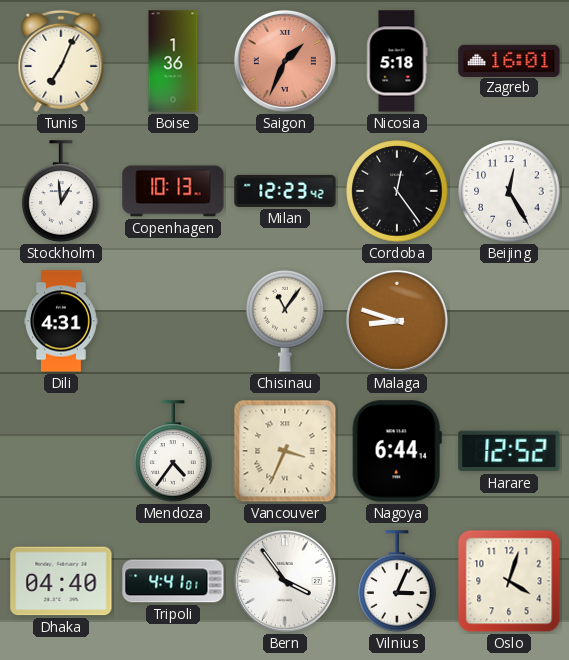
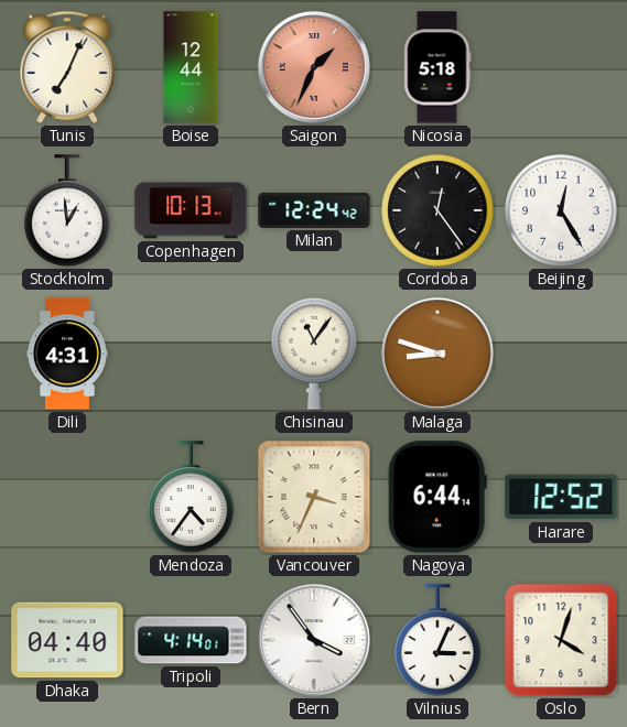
Boise: 1:36 -> 12:44 (191, 67)
Zagreb: 16:01 -> none (509, 60)
Milan: 12:23 -> 12:24 (314, 210)
Tripoli: 4:41 -> 4:14 (191, 640)
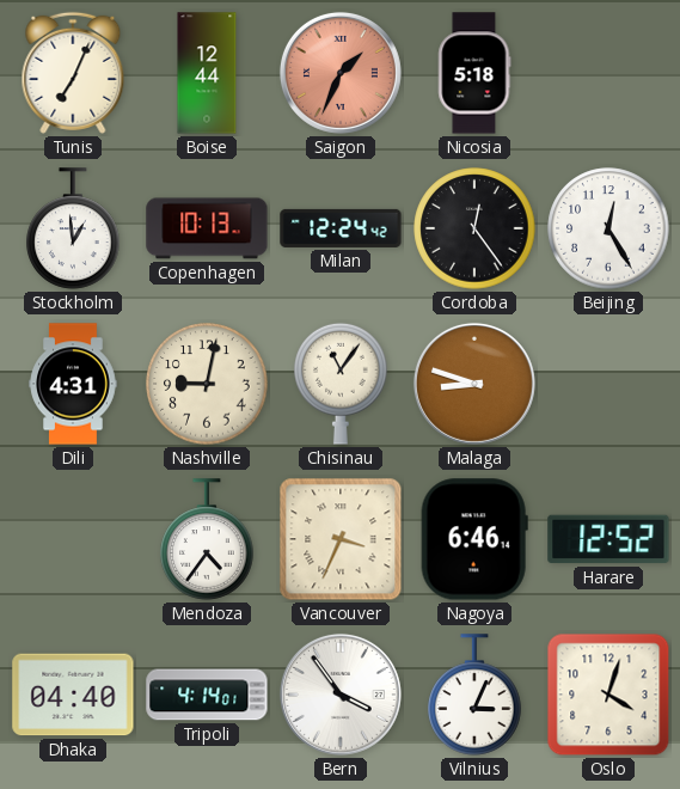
Nashville: none -> 9:02 (207, 384)
Nagoya: 6:44 -> 6:46 (474, 539)
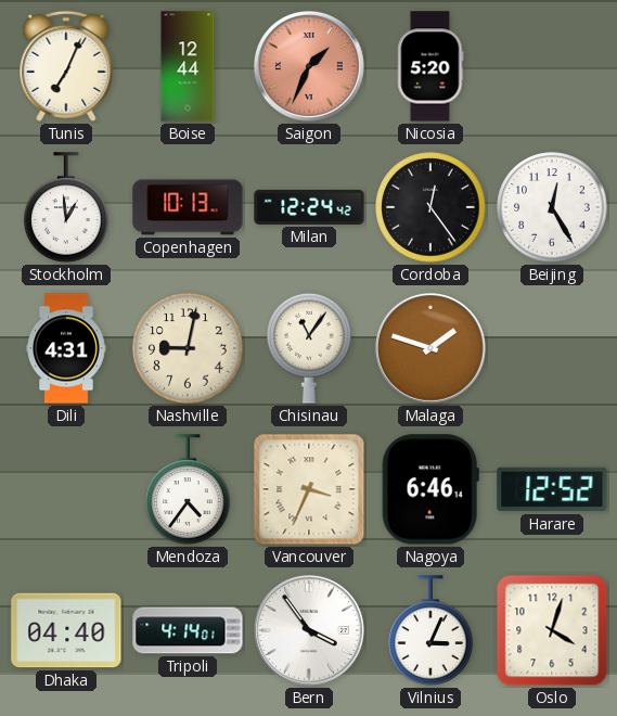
Nicosia: 5:18 -> 5:20 (430, 66)
Malaga: 8:48 -> 1:48 (430, 348)
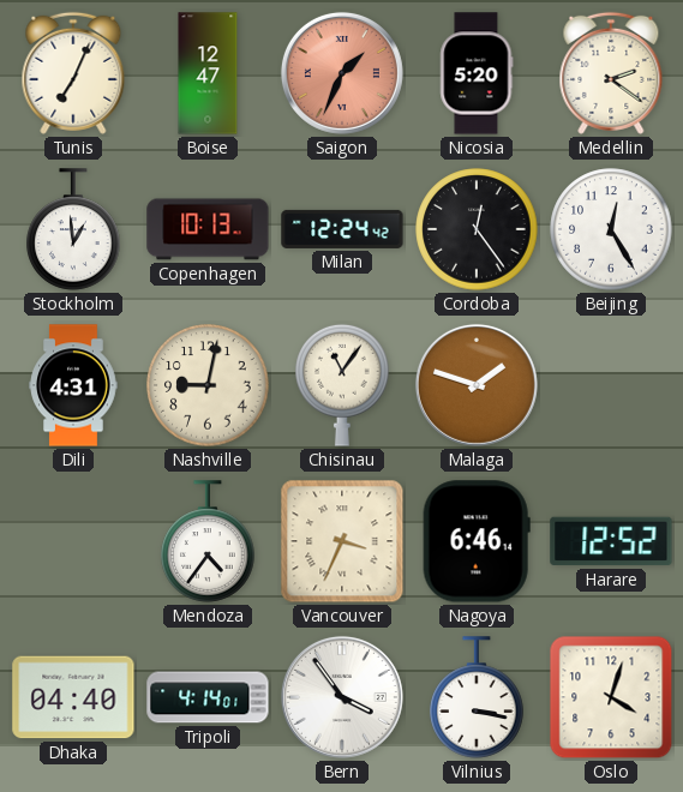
Boise: 12:44 -> 12:47 (208, 73)
Medellin: none -> 2:21 (611, 73)
Vilnius: 3:04 -> 3:17 (477, 697)
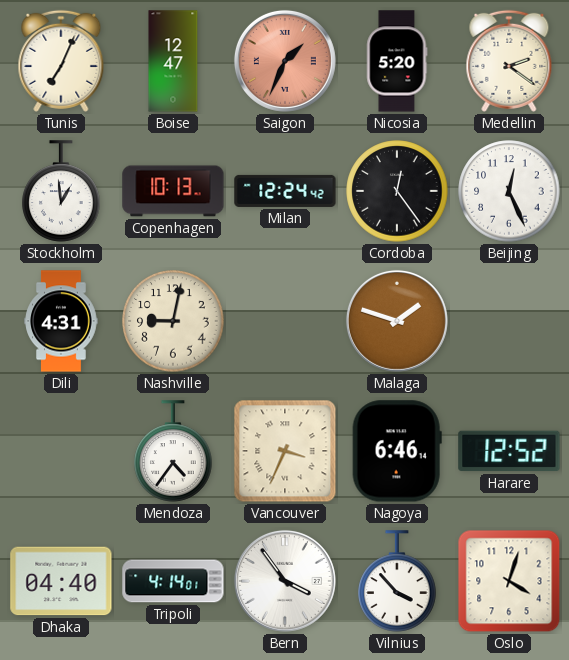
Beijing: 12:25 -> 12:26 (509, 191)
Chisinau: 11:06 -> none (342, 385)
Vilnius: 3:17 -> 3:53 (397, 581)
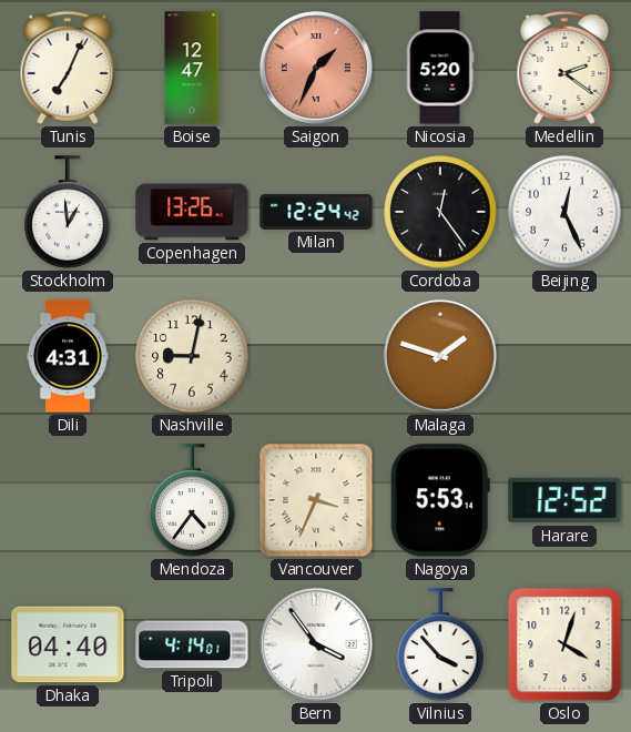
Copenhagen: 10:13 -> 13:26 (192, 212)
Nagoya: 6:46 -> 5:53 (440, 500)
